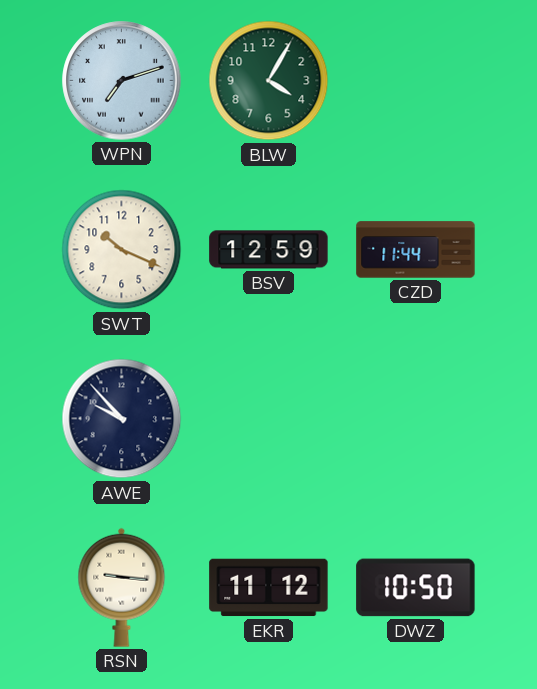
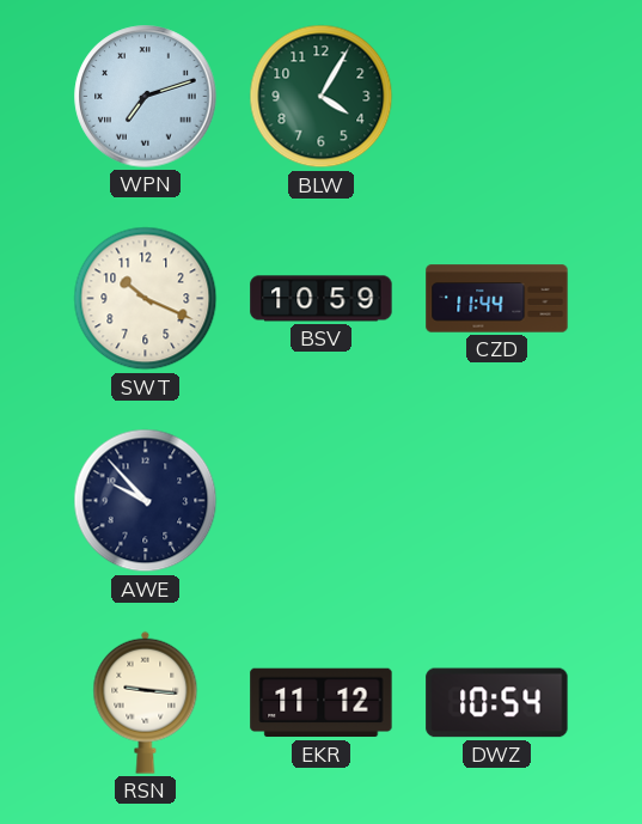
BSV: 12:59 -> 10:59 (322, 299)
DWZ: 10:50 -> 10:54 (497, 703)
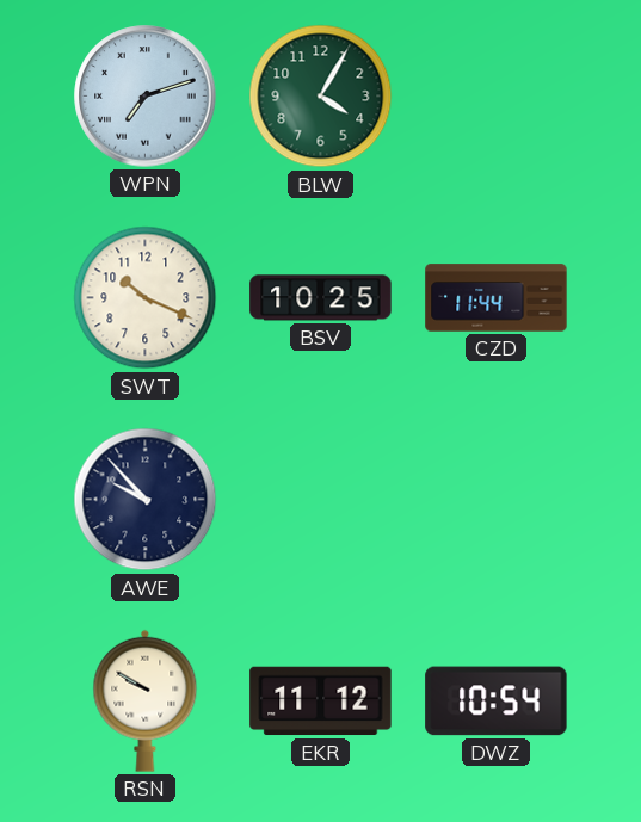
BSV: 10:59 -> 10:25 (321, 298)
RSN: 9:16 -> 9:50 (146, 700)
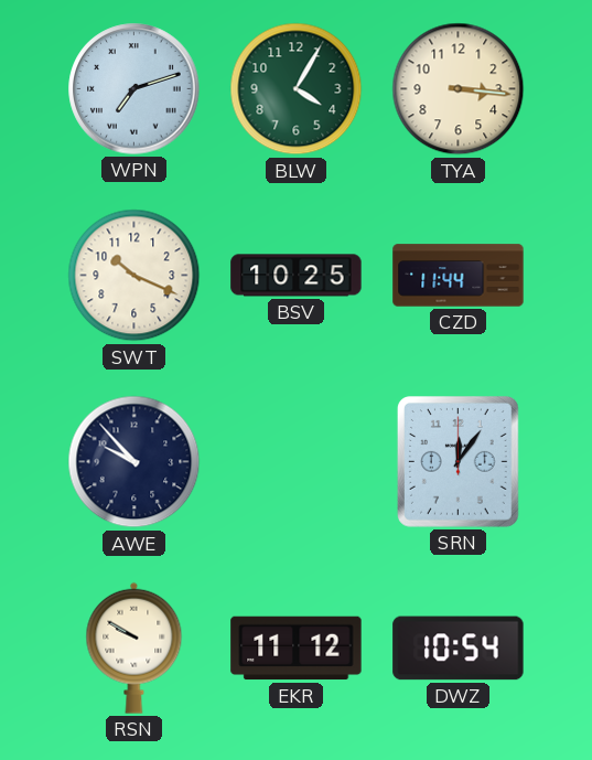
TYA: none -> 3:16 (459, 89)
SRN: none -> 12:06 (458, 462)
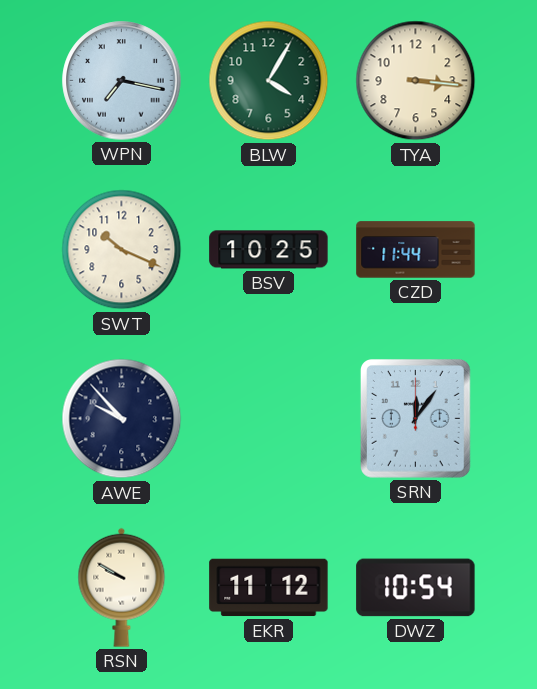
WPN: 7:12 -> 7:17 (122, 81)
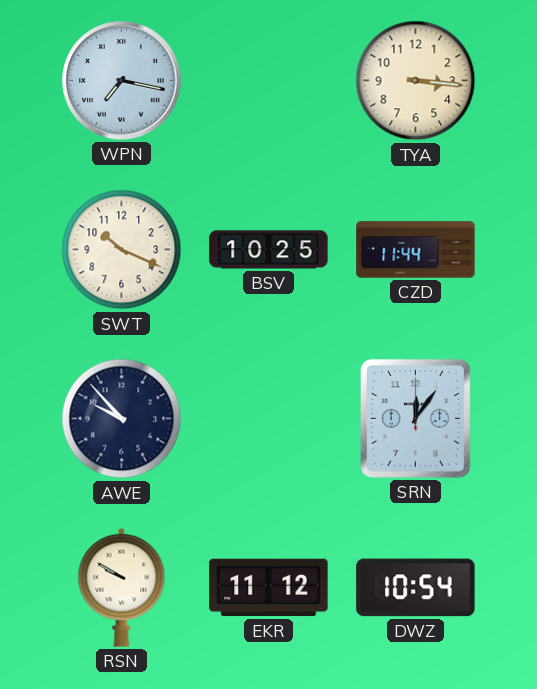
BLW: 4:05 -> none (269, 81)
